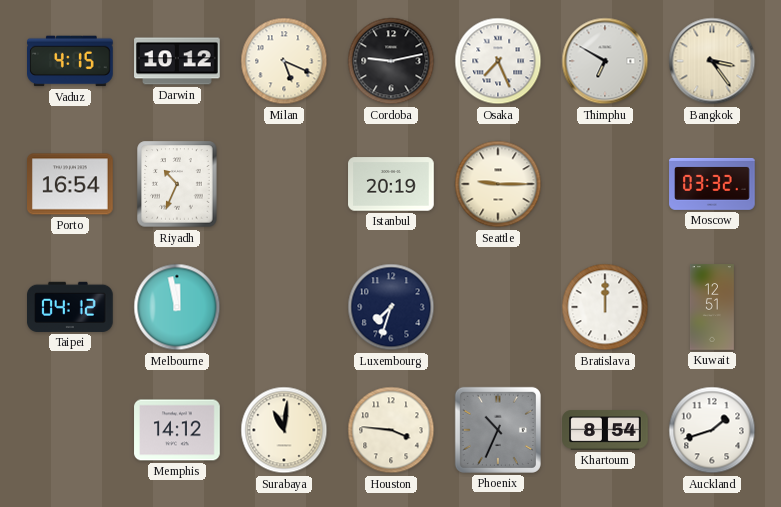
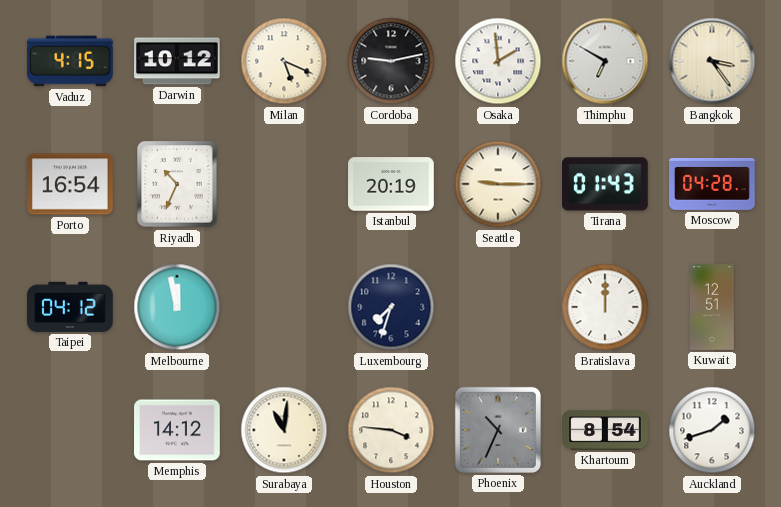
Osaka: 7:26 -> 1:59 (498, 61)
Tirana: none -> 01:43 (606, 184)
Moscow: 03:32 -> 04:28 (712, 184)
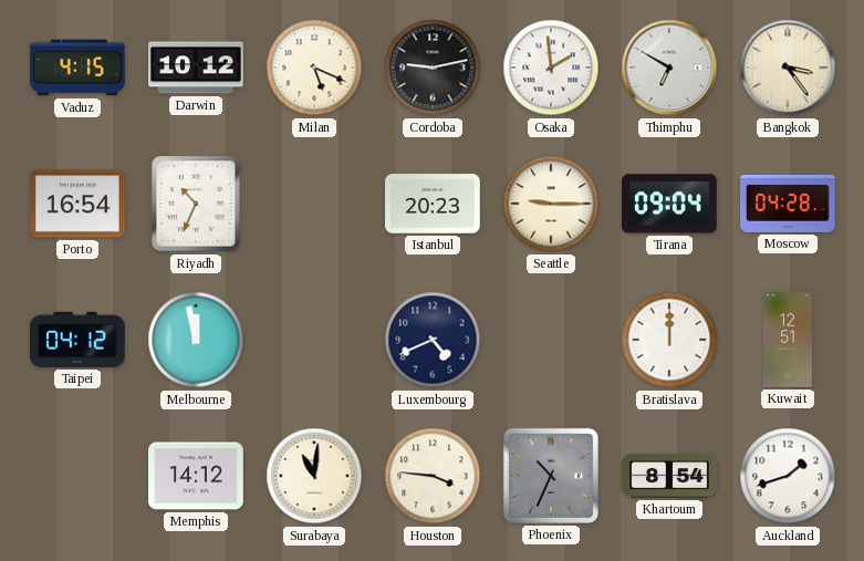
Istanbul: 20:19 -> 20:23 (433, 204)
Tirana: 01:43 -> 09:04 (670, 204)
Luxembourg: 7:33 -> 4:41 (433, 340)
